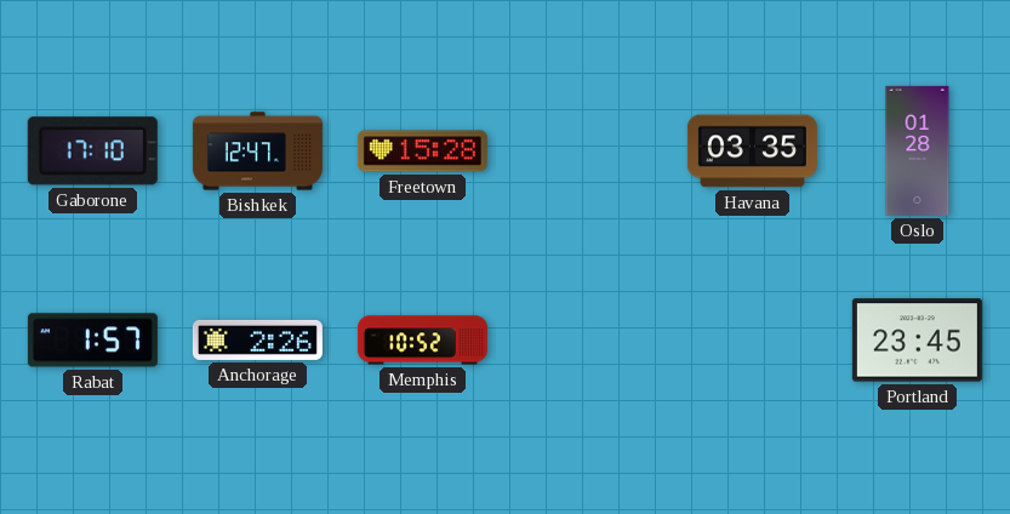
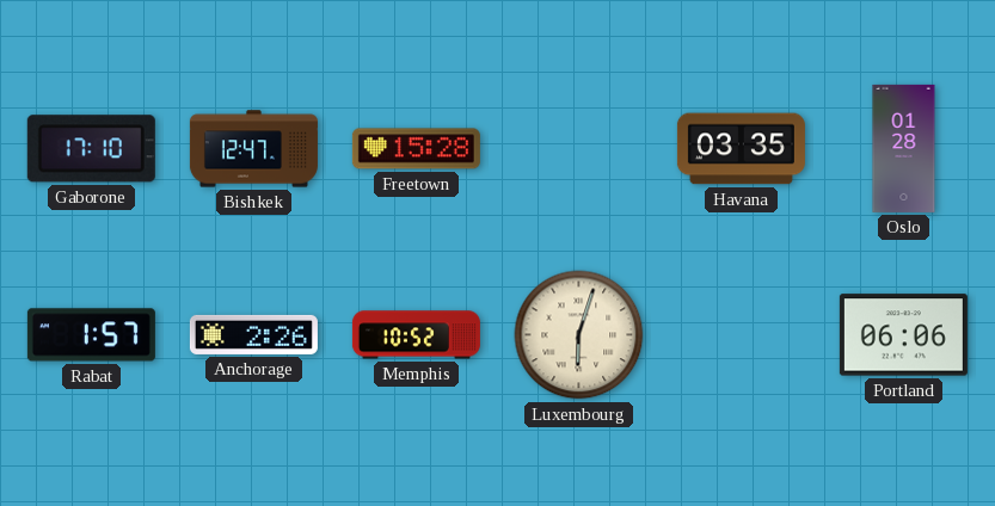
Luxembourg: none -> 6:03 (579, 335)
Portland: 23:45 -> 06:06 (903, 335)
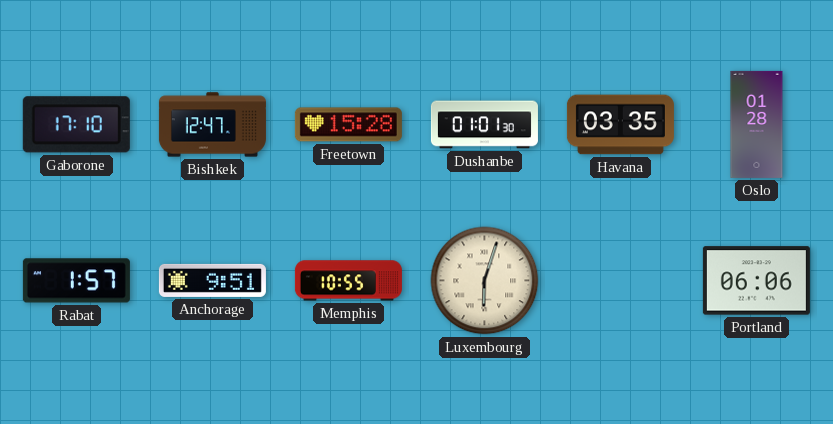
Dushanbe: none -> 01:01 (484, 125)
Anchorage: 2:26 -> 9:51 (212, 280)
Memphis: 10:52 -> 10:55 (348, 281)
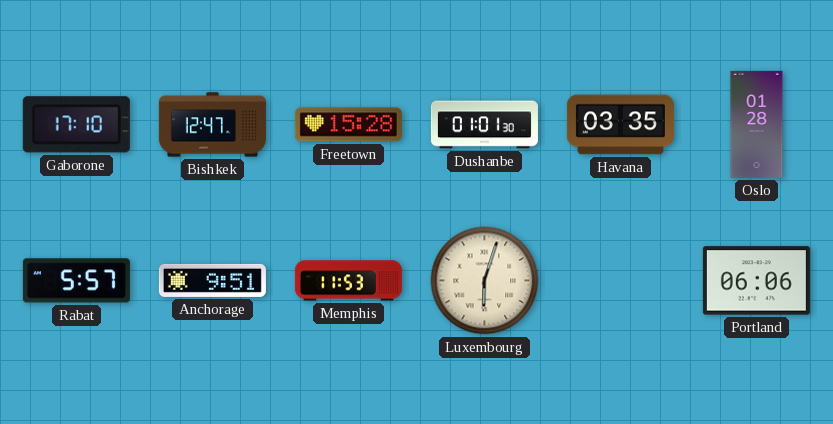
Rabat: 1:57 -> 5:57 (76, 281)
Memphis: 10:55 -> 11:53 (348, 281)
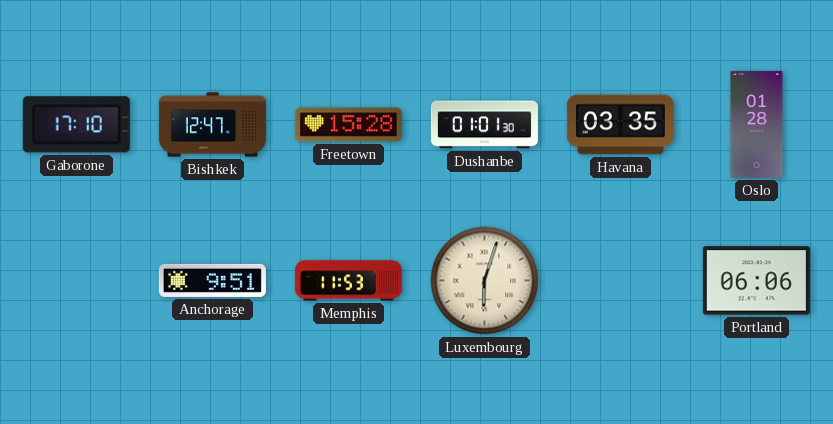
Rabat: 5:57 -> none (76, 281)
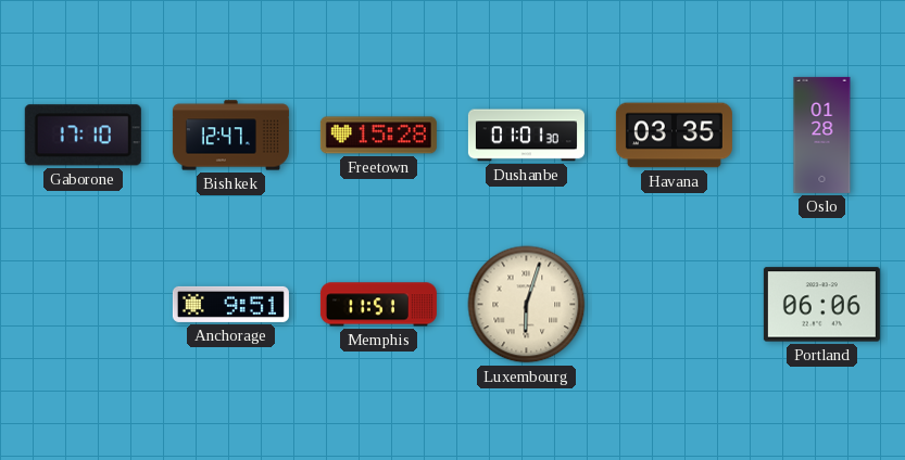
Memphis: 11:53 -> 11:51 (378, 305)
